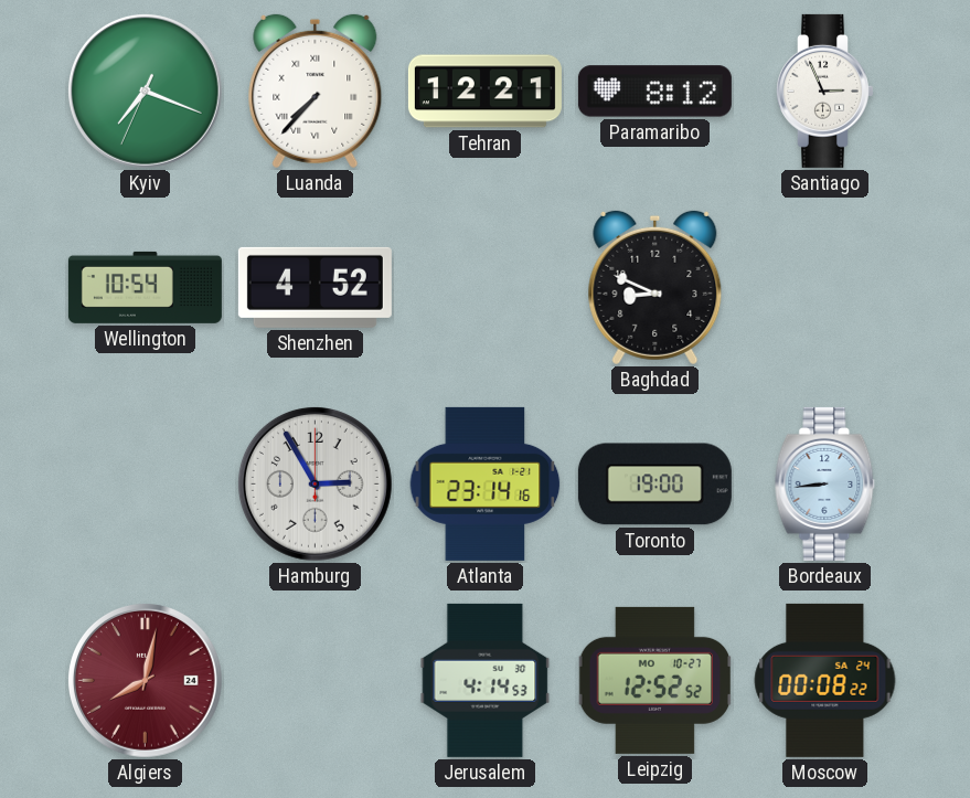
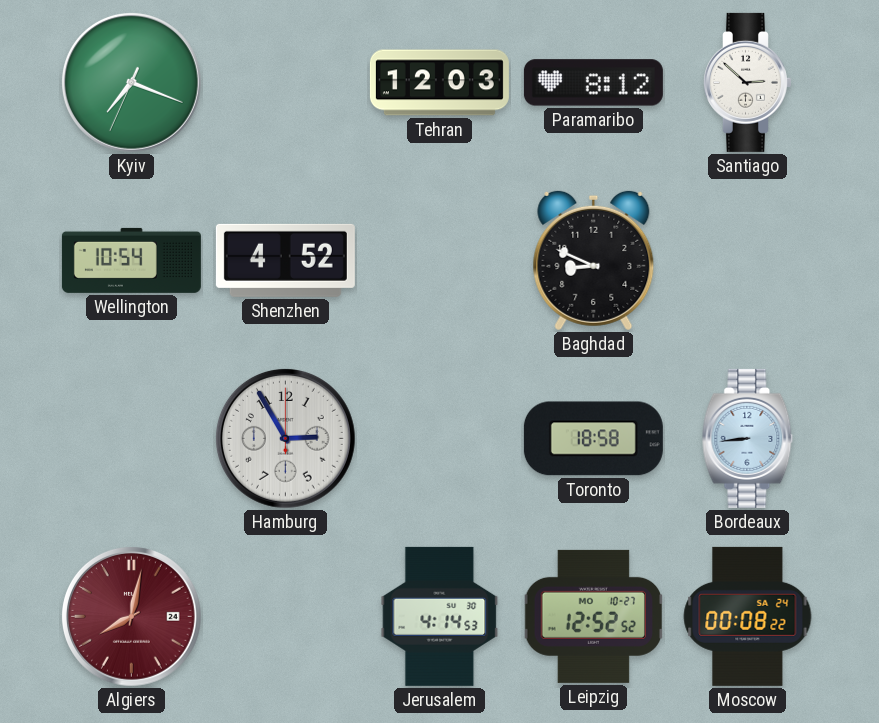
Luanda: 7:37 -> none (316, 92)
Tehran: 12:21 -> 12:03 (439, 83)
Santiago: 2:56 -> 2:52 (747, 82)
Atlanta: 23:14 -> none (486, 483)
Toronto: 19:00 -> 18:58 (593, 439)
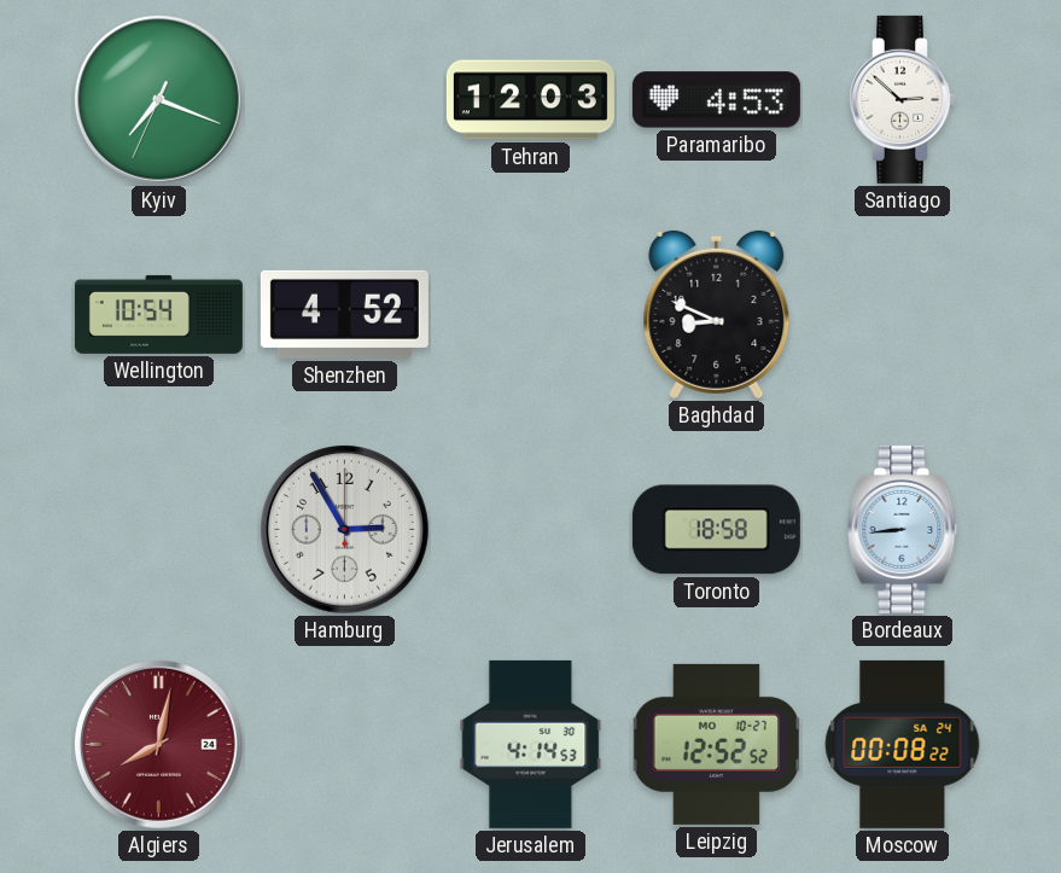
Paramaribo: 8:12 -> 4:53 (716, 100)
